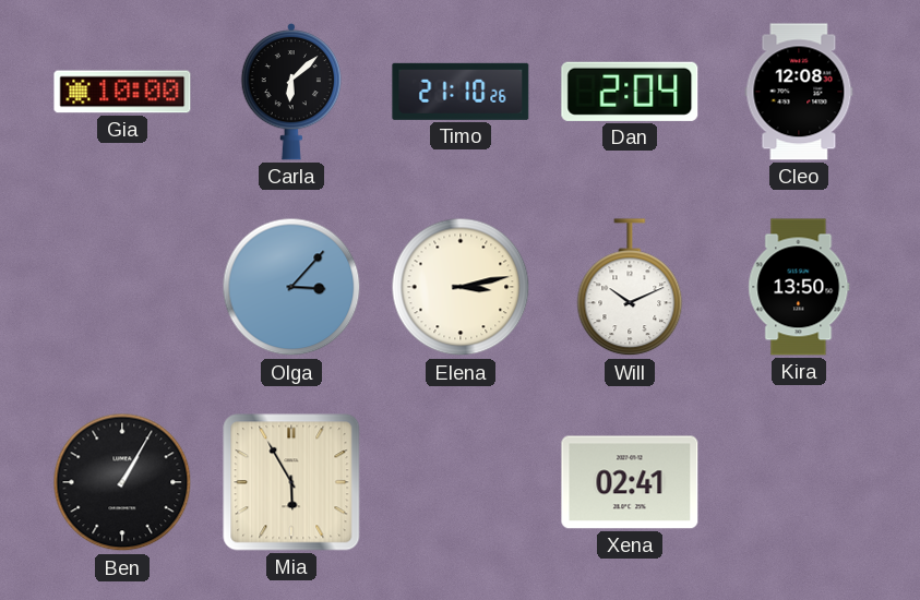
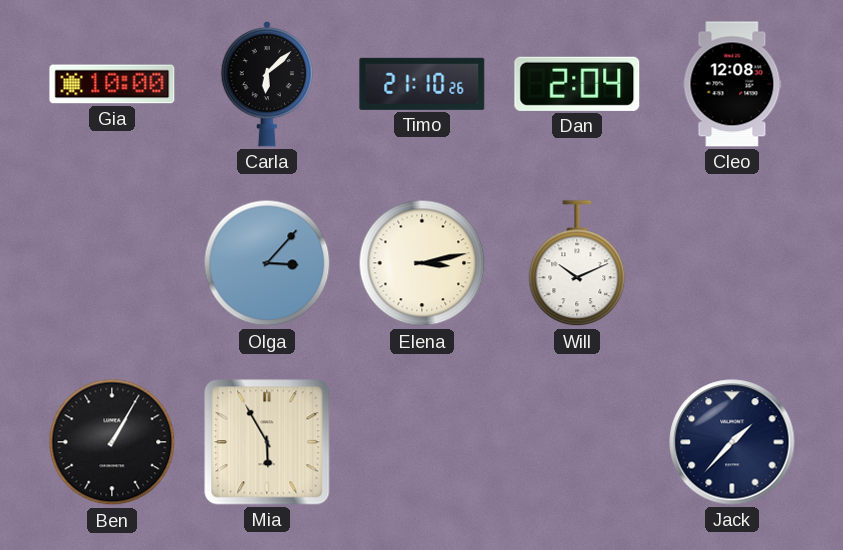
Kira: 13:50 -> none (799, 287)
Xena: 02:41 -> none (630, 482)
Jack: none -> 1:37 (732, 442)
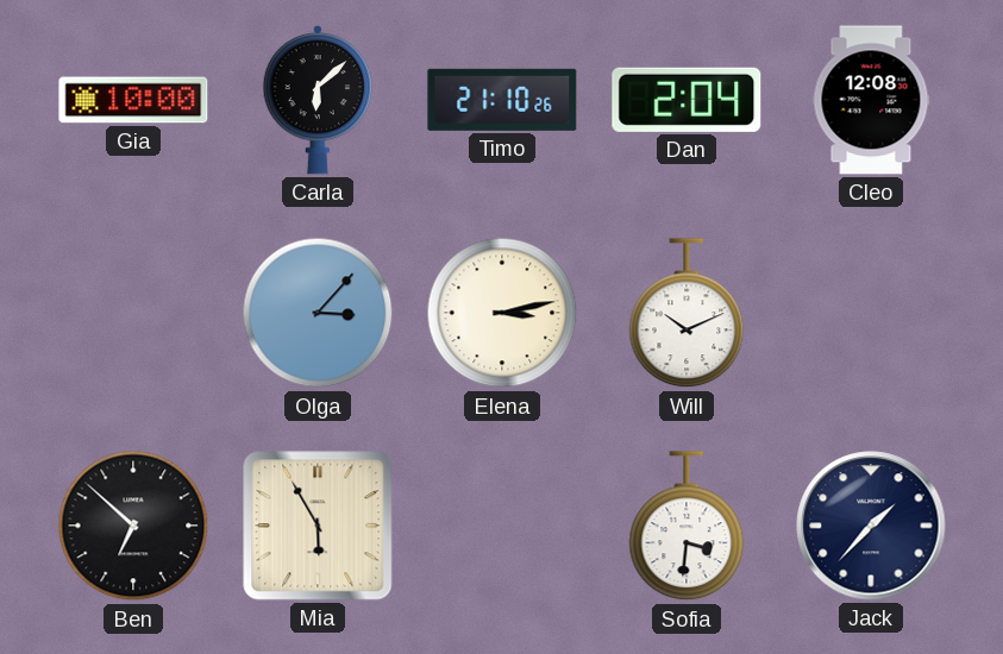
Ben: 1:05 -> 6:52 (133, 526)
Sofia: none -> 3:31 (687, 527)
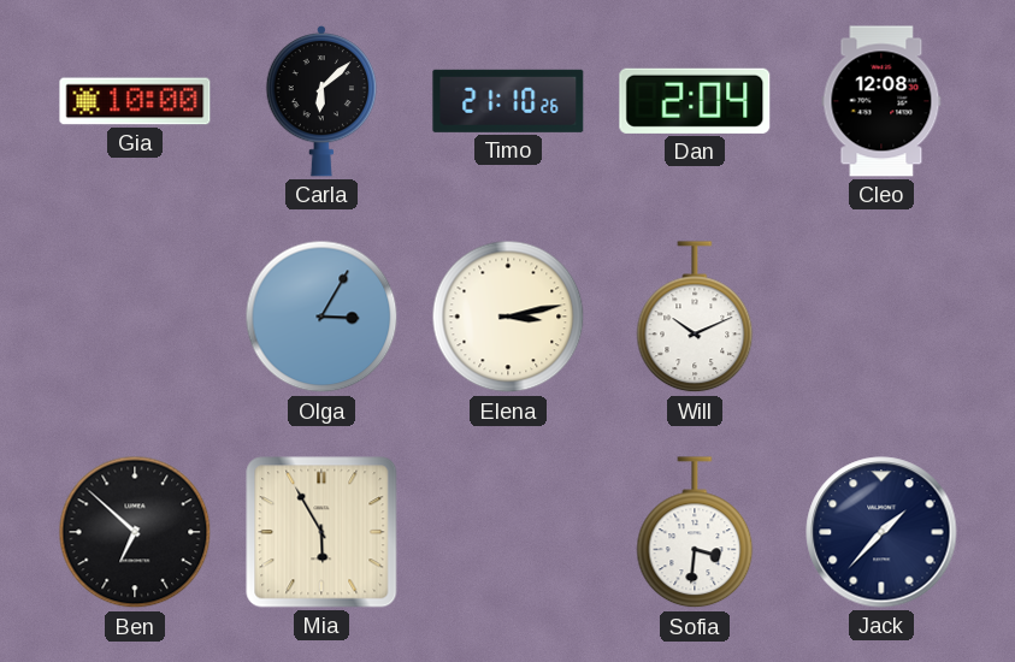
Olga: 3:07 -> 3:05 (321, 317)
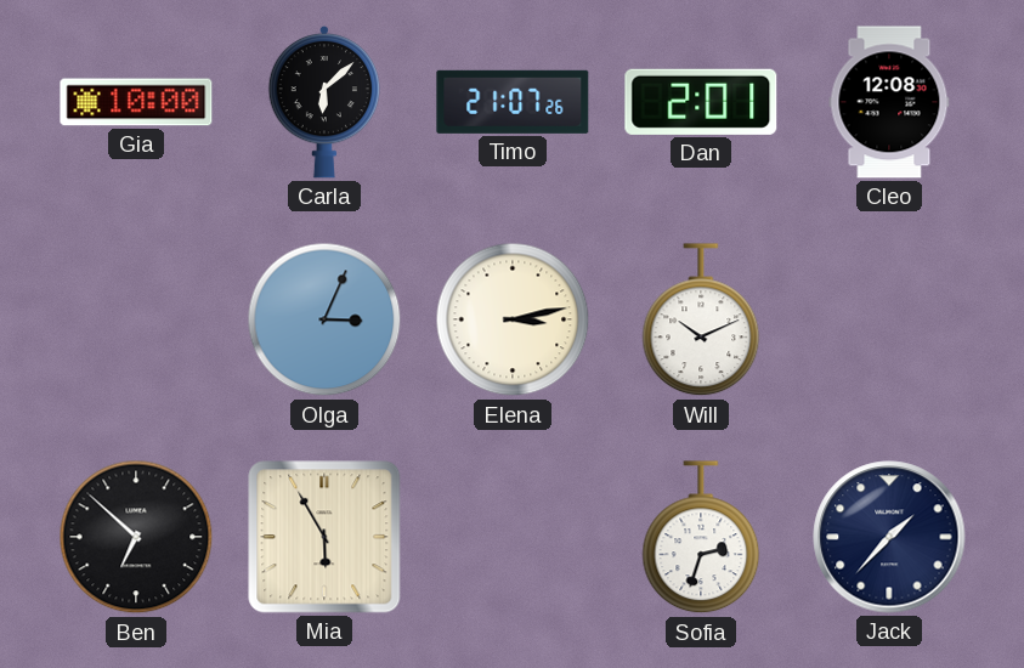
Timo: 21:10 -> 21:07 (513, 102)
Dan: 2:04 -> 2:01 (701, 102)
Olga: 3:05 -> 3:04 (324, 319)
Sofia: 3:31 -> 2:33 (701, 538)
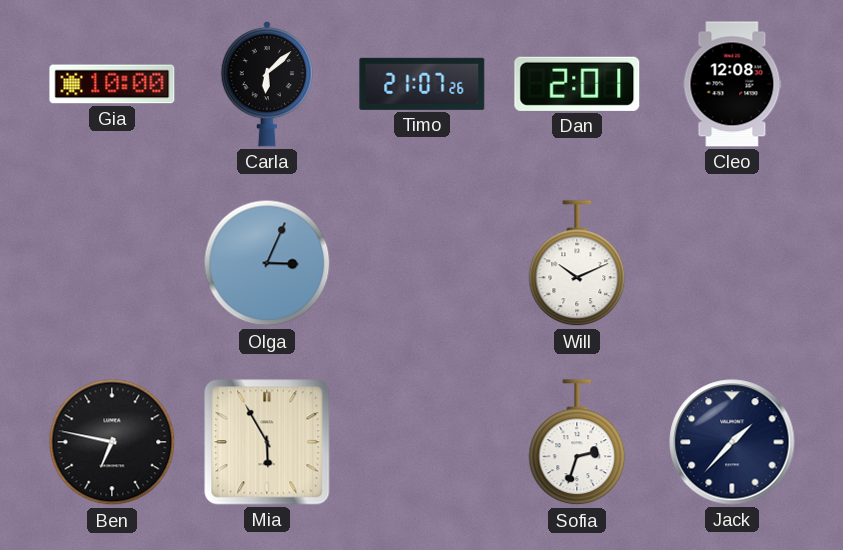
Elena: 3:13 -> none (513, 319)
Ben: 6:52 -> 6:47 (112, 442)
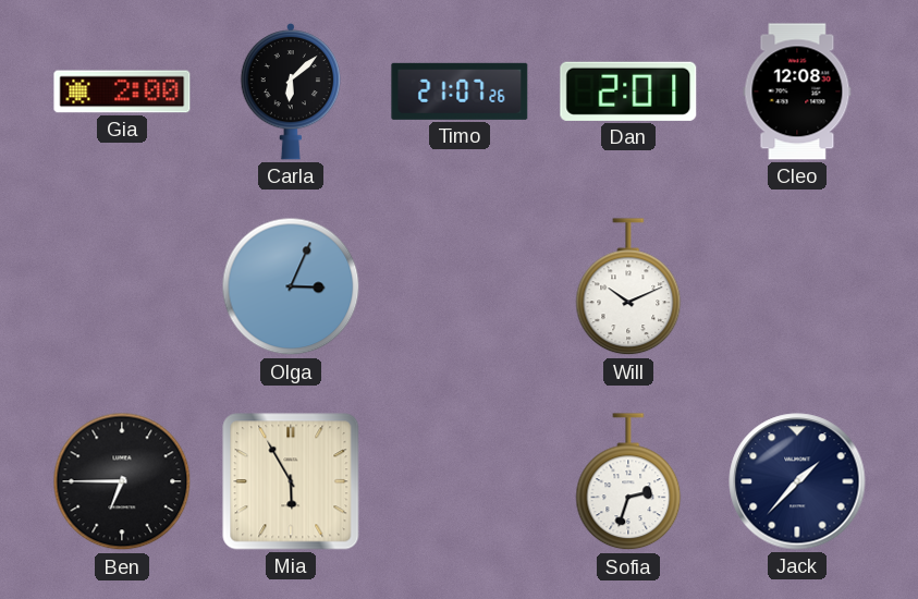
Gia: 10:00 -> 2:00 (122, 91)
Ben: 6:47 -> 6:45 (122, 481)
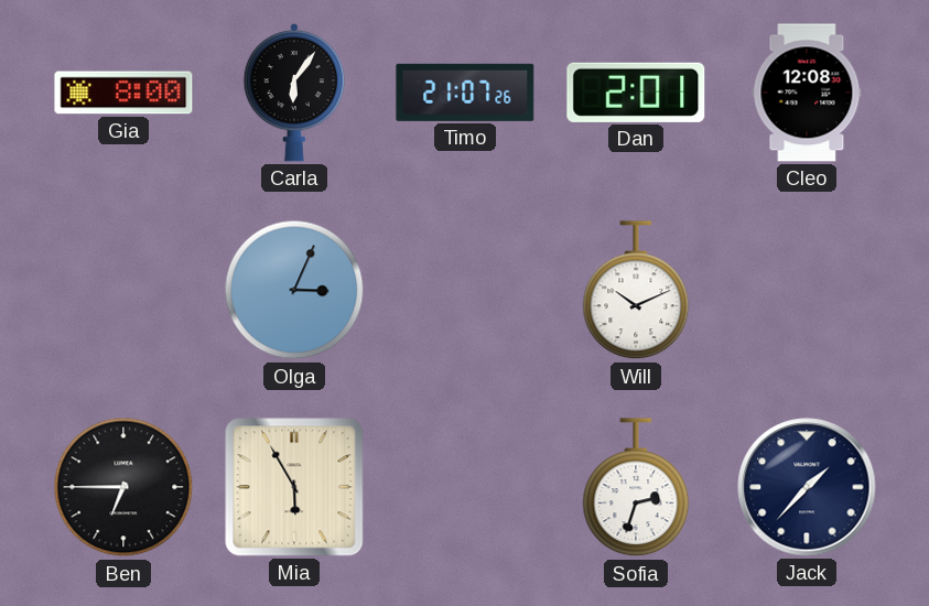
Gia: 2:00 -> 8:00 (123, 93)
Carla: 6:08 -> 6:06 (294, 93)
